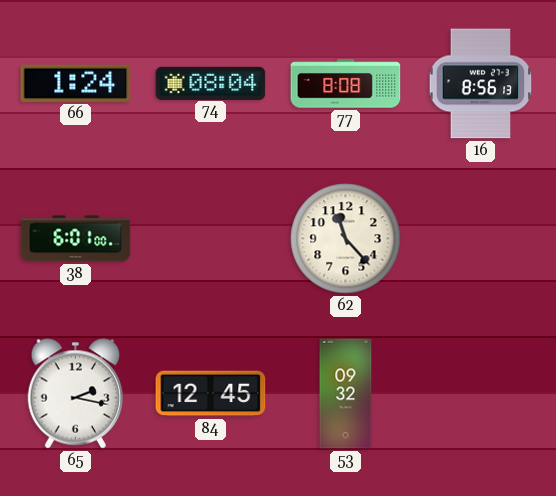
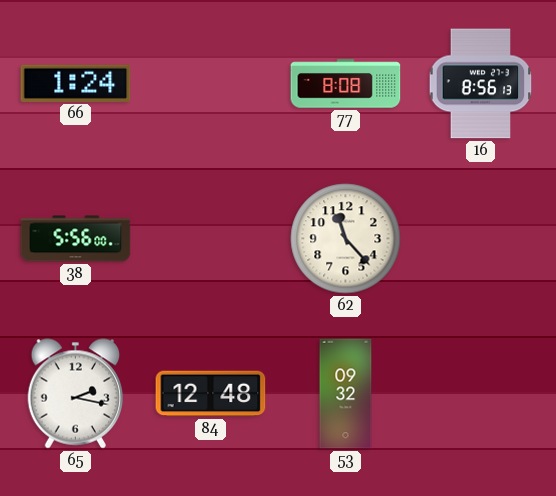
74: 08:04 -> none (211, 83)
38: 6:01 -> 5:56 (76, 239)
84: 12:45 -> 12:48 (211, 394)
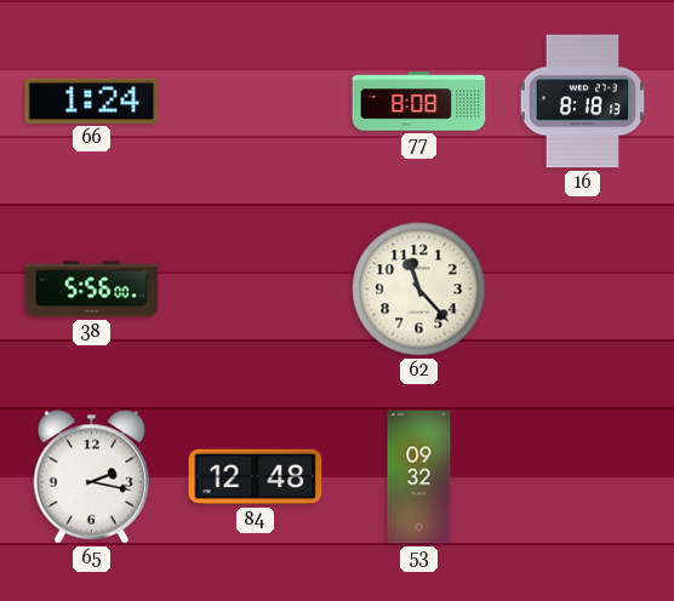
16: 8:56 -> 8:18 (583, 102)
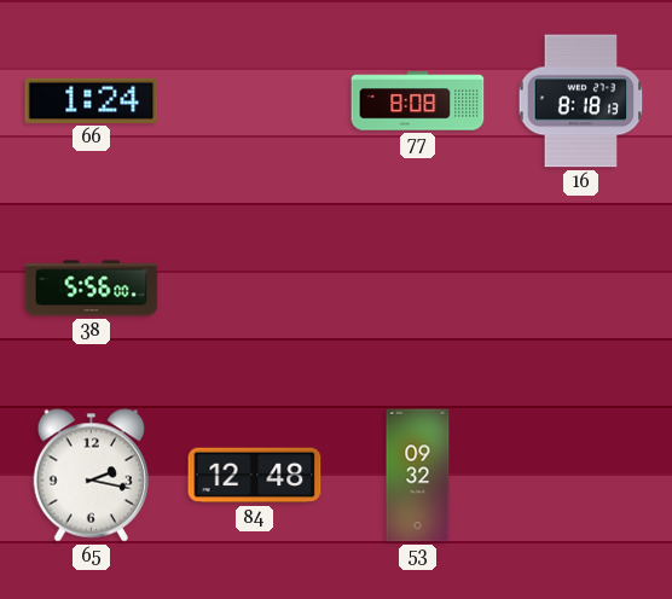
62: 11:23 -> none (419, 290)
